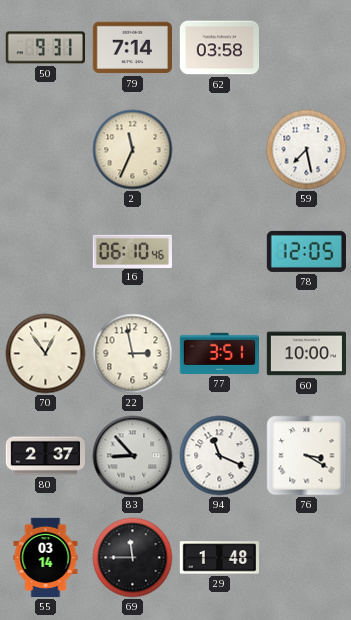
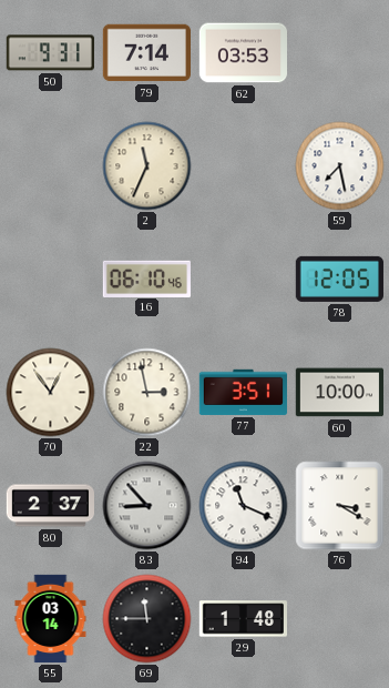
62: 03:58 -> 03:53 (243, 53)
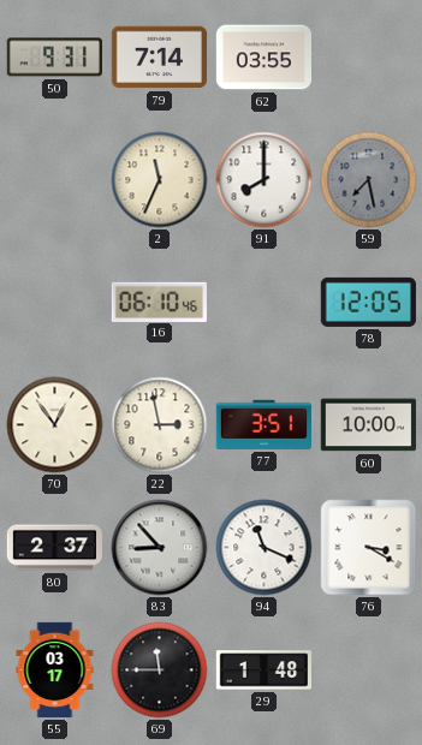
62: 03:53 -> 03:55 (263, 58)
91: none -> 8:00 (265, 180)
59 dial: white -> grey (369, 180)
55: 03:14 -> 03:17 (55, 670)
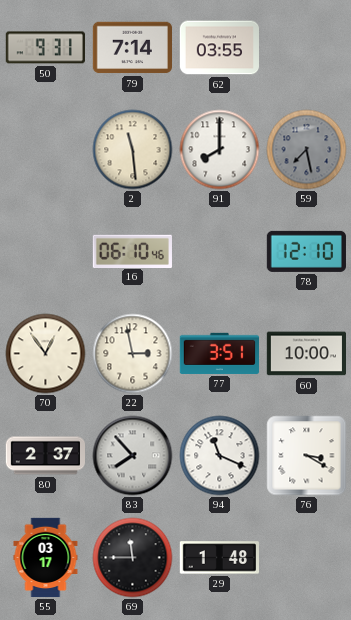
2: 11:34 -> 11:29 (133, 150)
78: 12:05 -> 12:10 (306, 251)
83: 8:53 -> 7:53 (133, 456)
